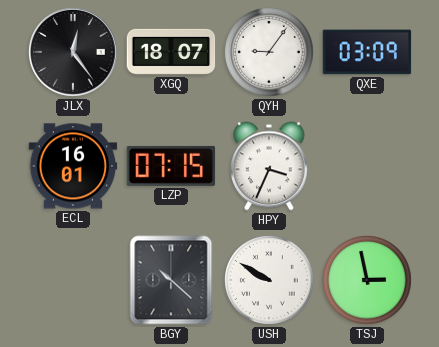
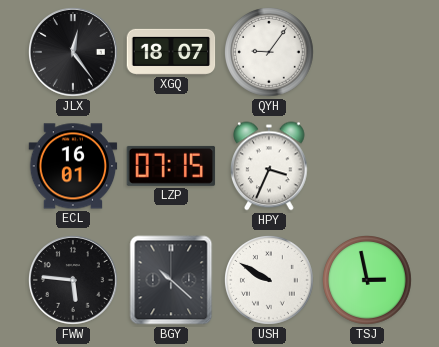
QXE: 03:09 -> none (367, 52)
FWW: none -> 5:46 (74, 281)
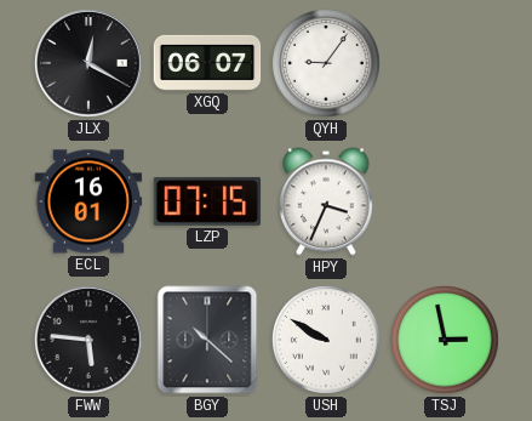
JLX: 12:24 -> 12:20 (90, 64)
XGQ: 18:07 -> 06:07 (207, 63)
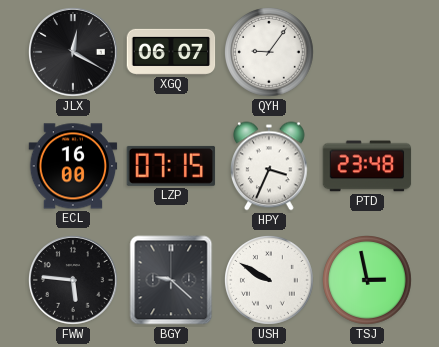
ECL: 16:01 -> 16:00 (73, 166)
PTD: none -> 23:48 (367, 166)
BGY: 10:22 -> 9:22 (171, 280)
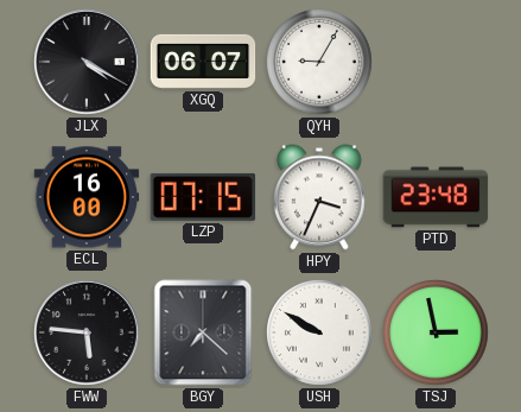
JLX: 12:20 -> 4:20 (88, 63)
QYH: 9:06 -> 9:05 (320, 63)
BGY: 9:22 -> 7:22 (203, 332)
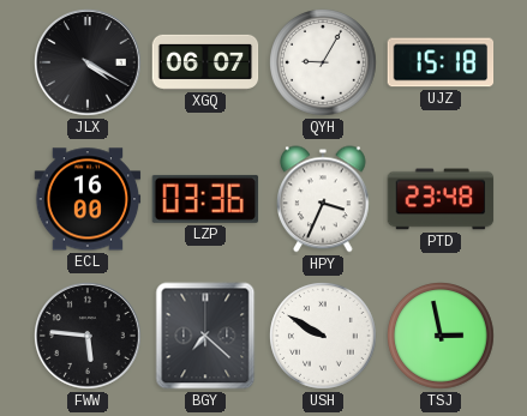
UJZ: none -> 15:18 (441, 62)
LZP: 07:15 -> 03:36 (205, 199)
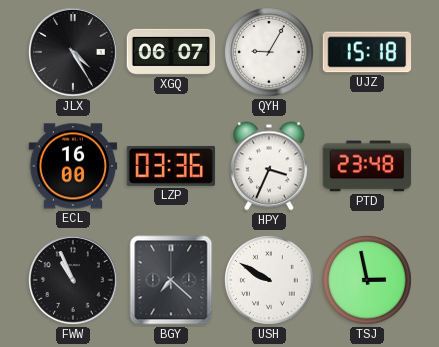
JLX: 4:20 -> 4:25 (74, 53)
FWW: 5:46 -> 10:56 (74, 281)
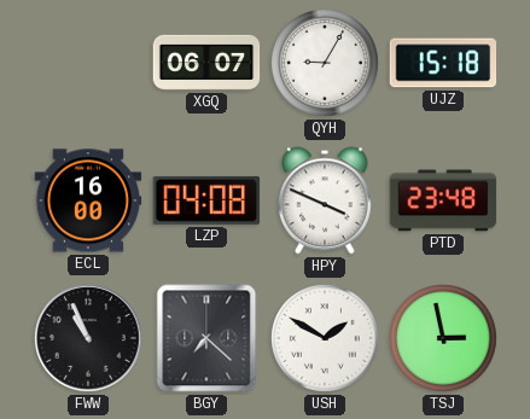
JLX: 4:25 -> none (74, 53)
LZP: 03:36 -> 04:08 (206, 200)
HPY: 3:34 -> 3:49 (326, 200)
USH: 9:50 -> 1:50 (326, 339)
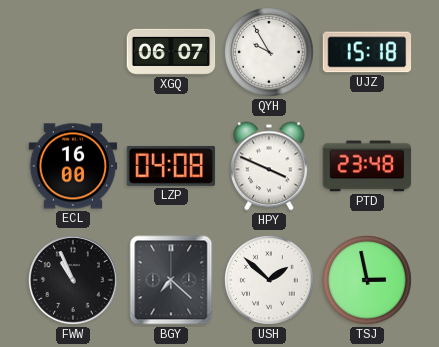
QYH: 9:05 -> 9:55 (270, 53)
USH: 1:50 -> 1:52 (270, 281)
